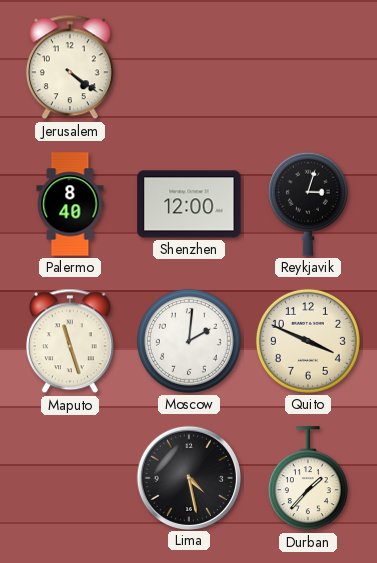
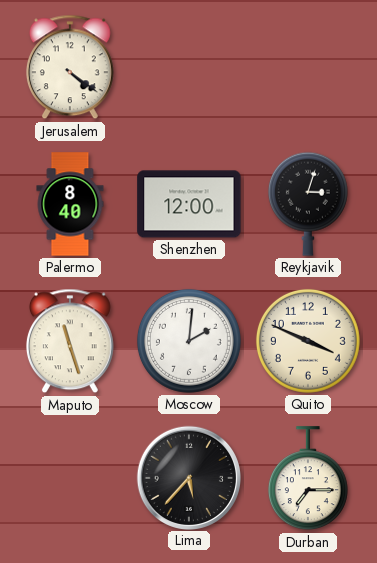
Lima: 4:28 -> 5:37 (188, 477)
Durban: 1:37 -> 7:15 (308, 479)
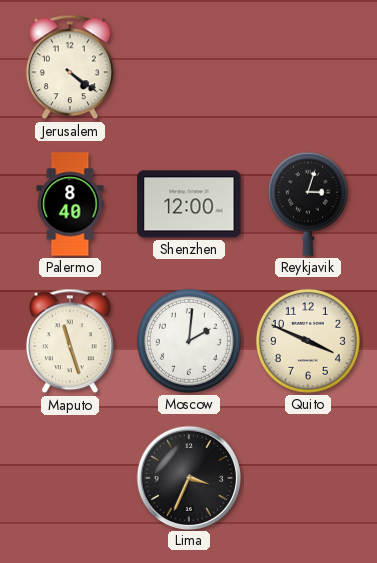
Lima: 5:37 -> 3:34 (188, 477)
Durban: 7:15 -> none (308, 479)
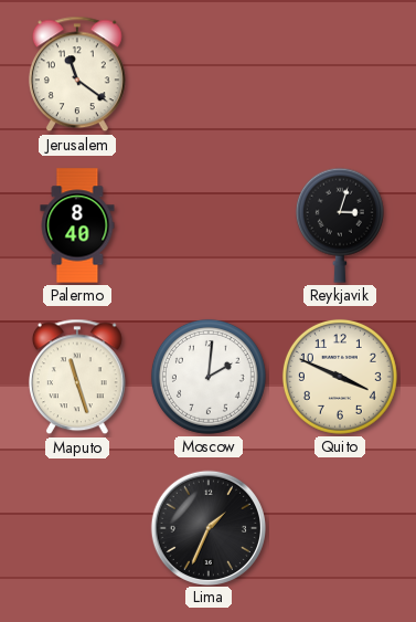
Jerusalem: 4:21 -> 11:21 (77, 74)
Shenzhen: 12:00 -> none (189, 204)
Lima: 3:34 -> 1:34 (207, 527)
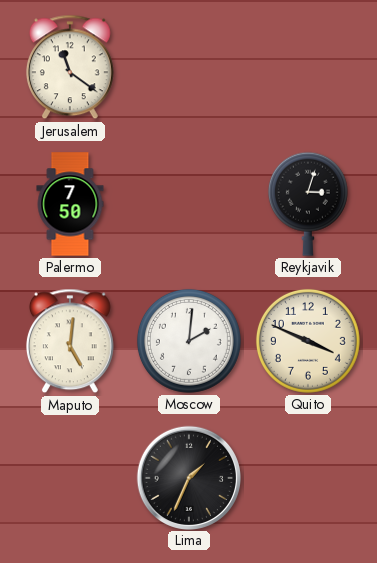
Palermo: 8:40 -> 7:50 (70, 204)
Maputo: 11:27 -> 5:01 (70, 341)
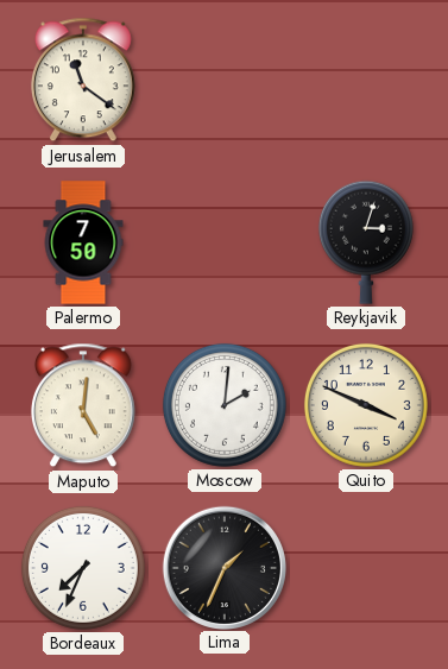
Bordeaux: none -> 7:34 (83, 568)
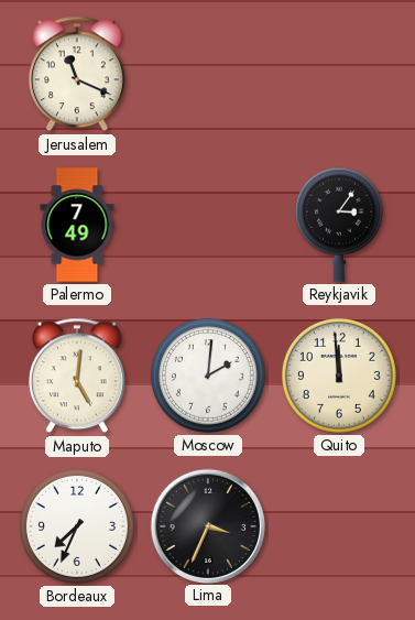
Jerusalem: 11:21 -> 11:19 (77, 74)
Palermo: 7:50 -> 7:49 (77, 225)
Reykjavik: 3:03 -> 3:06 (339, 225)
Quito: 3:49 -> 11:59 (339, 376)
Lima: 1:34 -> 3:34 (207, 525)
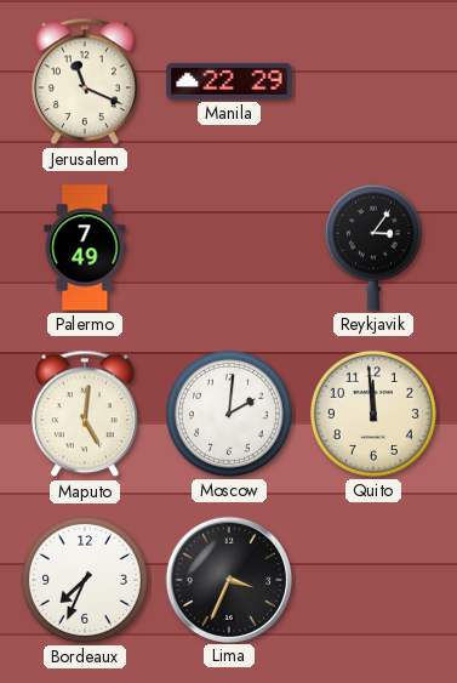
Manila: none -> 22:29 (229, 81)
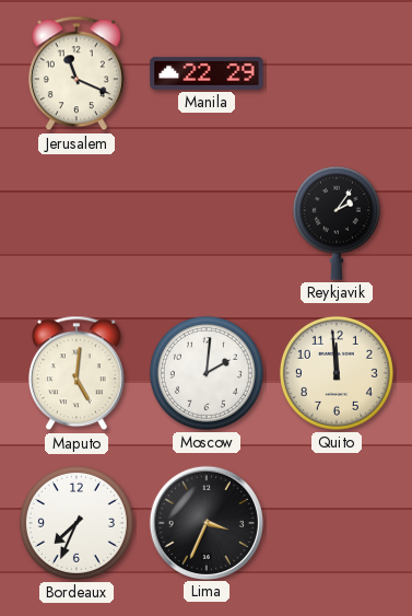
Palermo: 7:49 -> none (85, 247)
Reykjavik: 3:06 -> 2:06 (337, 223)
